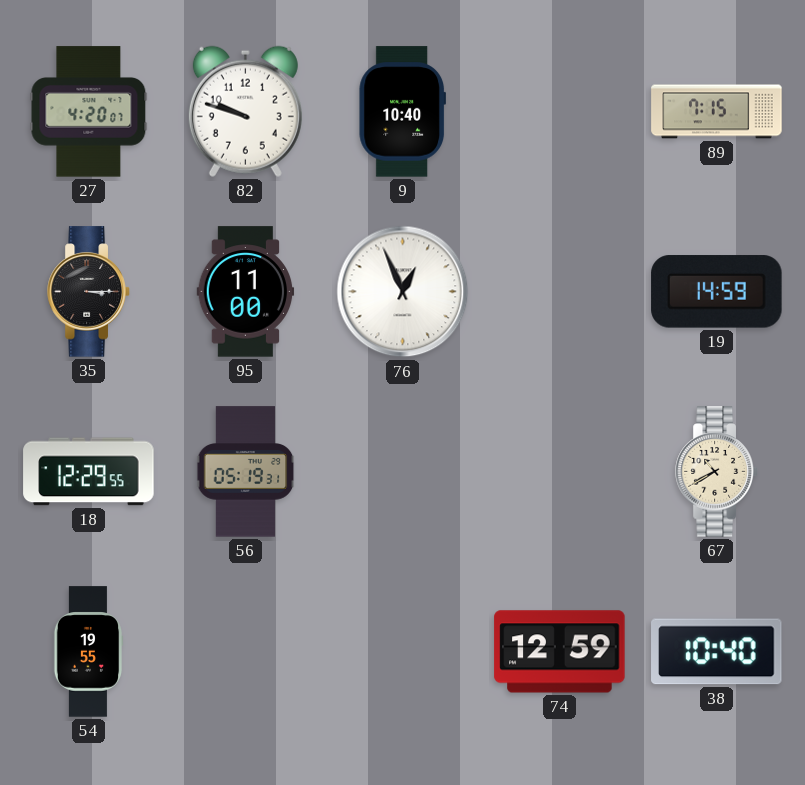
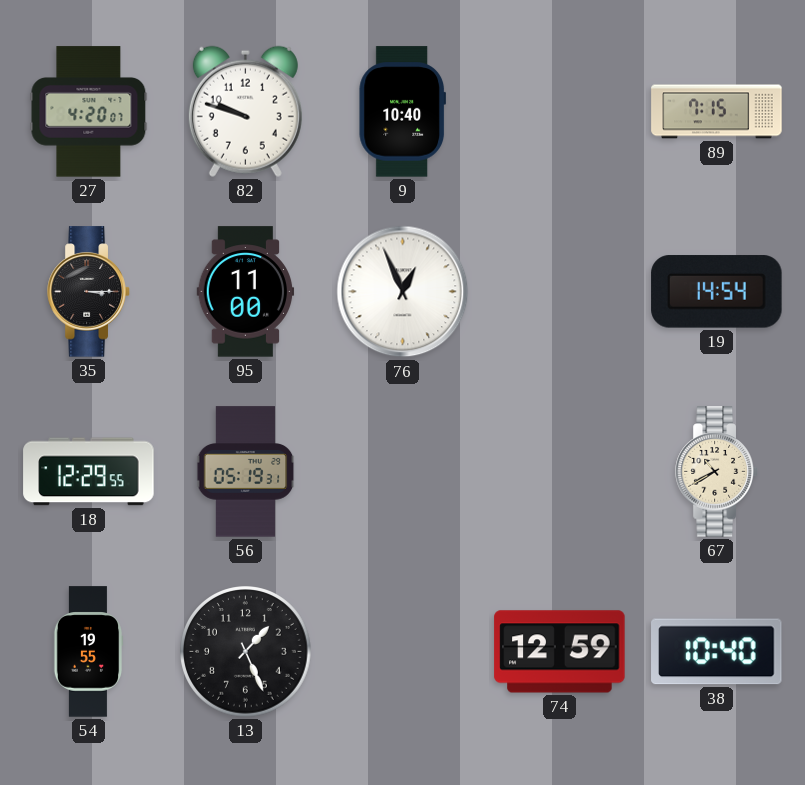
19: 14:59 -> 14:54 (717, 292)
13: none -> 1:26 (246, 652)
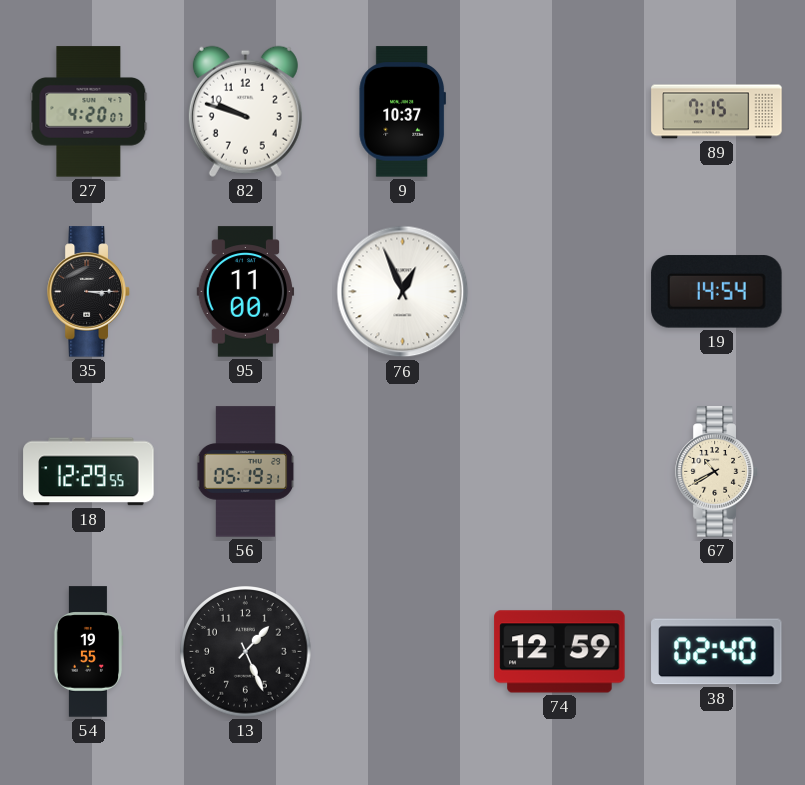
9: 10:40 -> 10:37 (402, 112)
38: 10:40 -> 02:40 (717, 652)
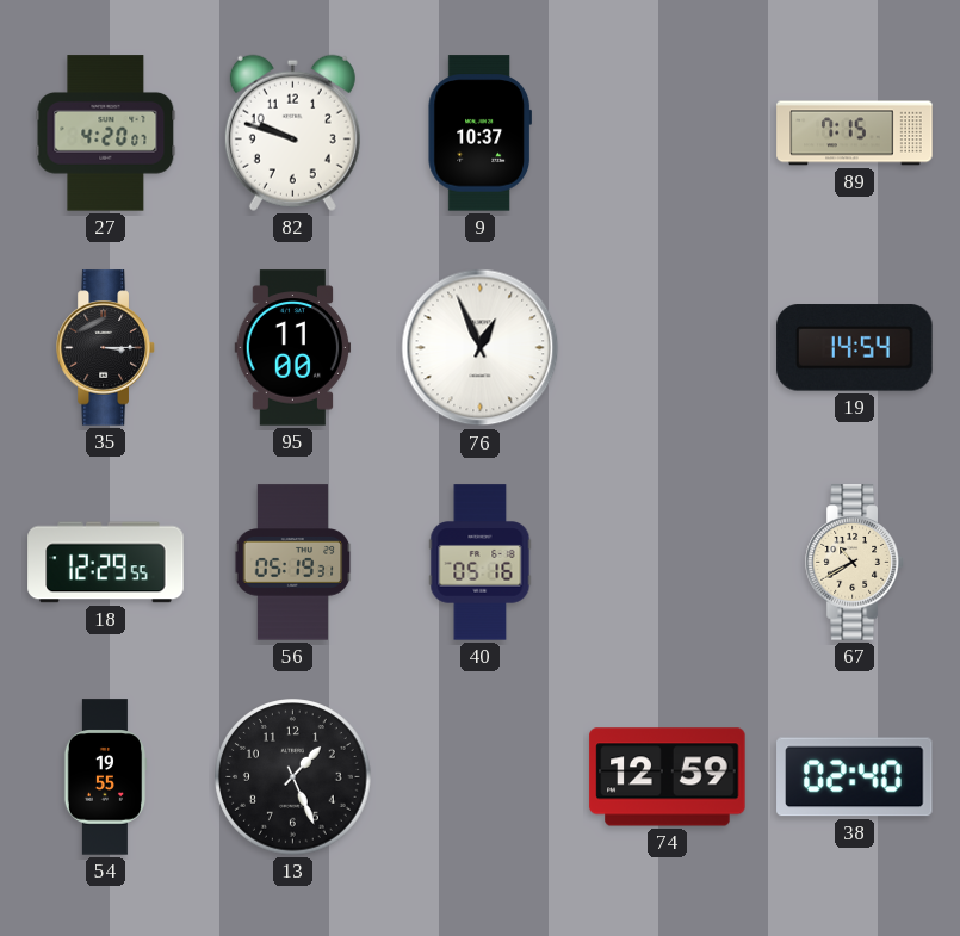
40: none -> 05:16 (481, 563)
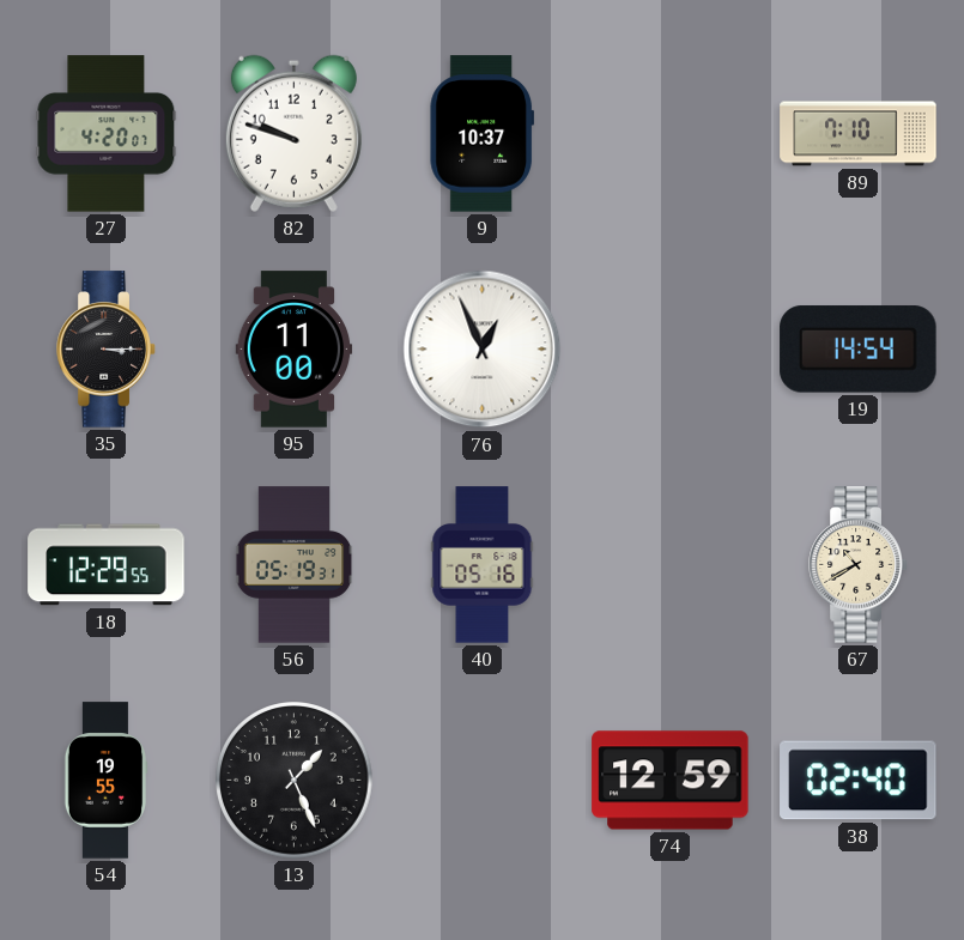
89: 7:15 -> 7:10 (859, 134)
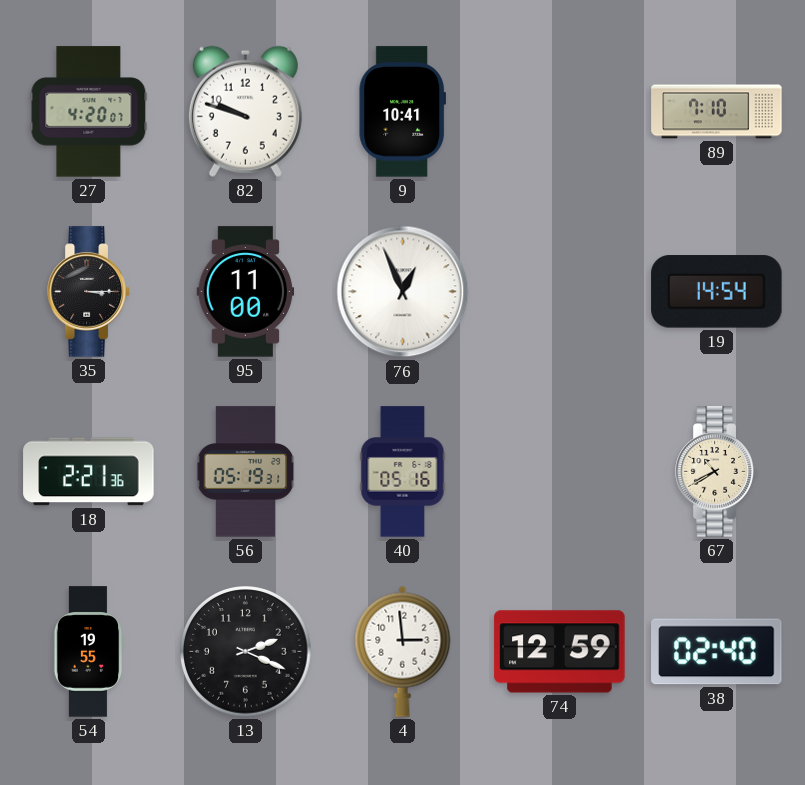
9: 10:37 -> 10:41 (402, 112)
18: 12:29 -> 2:21 (89, 472)
13: 1:26 -> 2:19 (246, 652)
4: none -> 2:59 (403, 651)
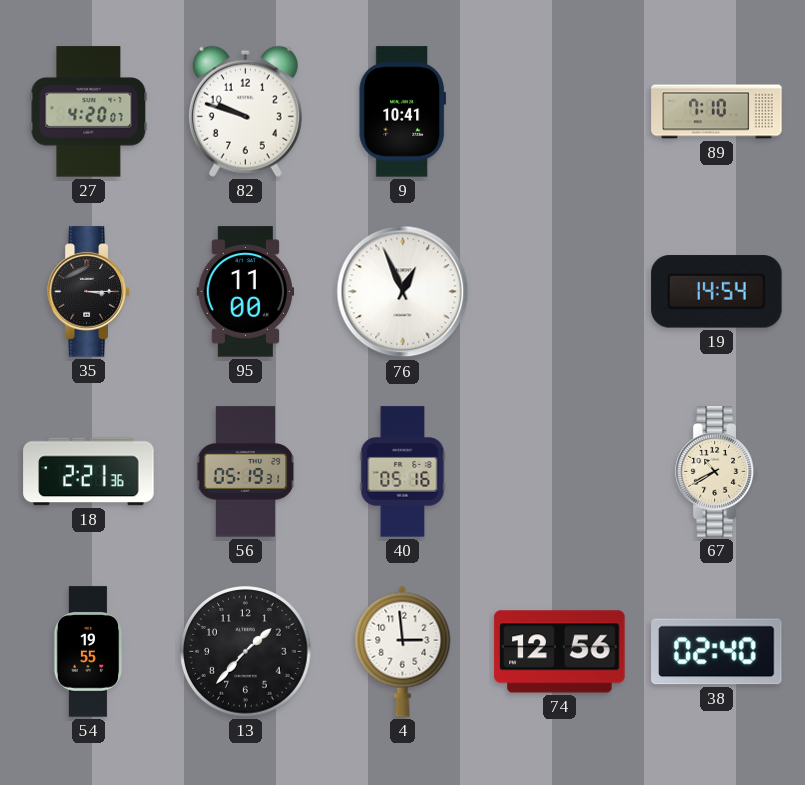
13: 2:19 -> 1:37 (246, 652)
74: 12:59 -> 12:56 (560, 652)
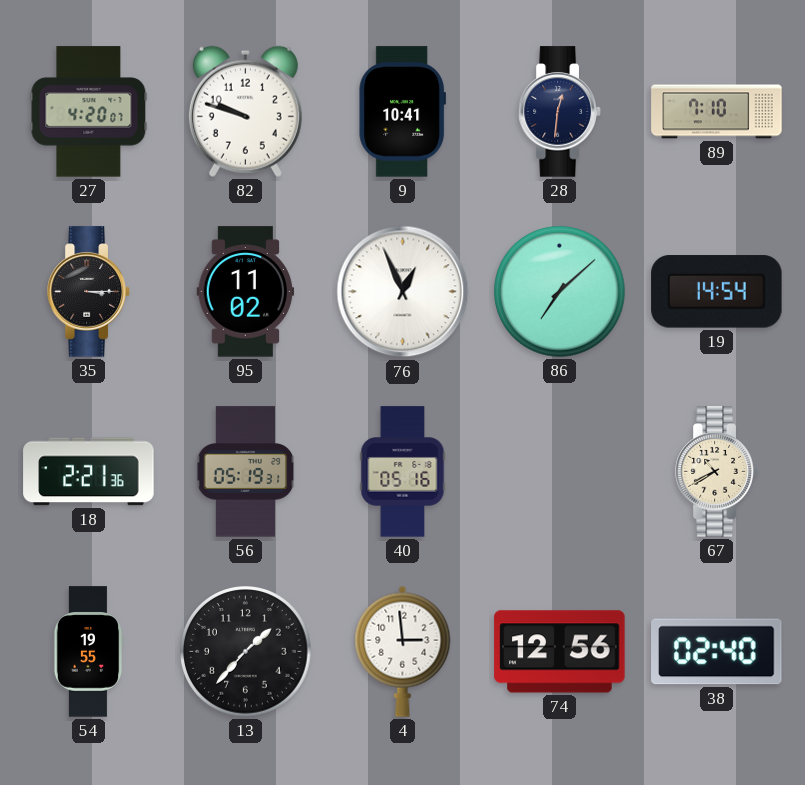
28: none -> 12:31 (560, 112)
95: 11:00 -> 11:02 (246, 292)
86: none -> 7:08 (560, 292)
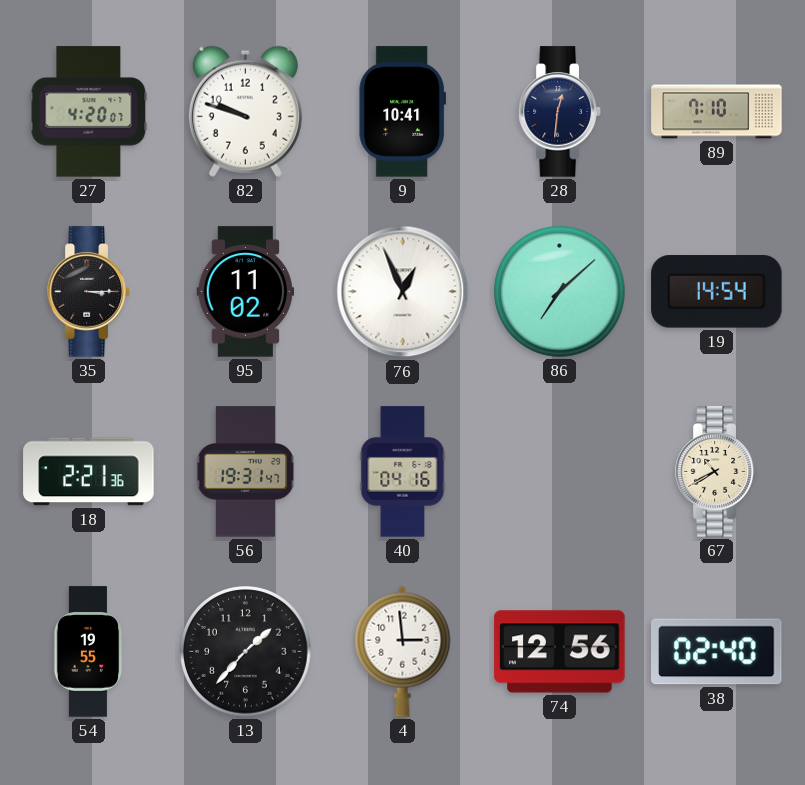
56: 05:19 -> 19:31 (246, 472)
40: 05:16 -> 04:16 (403, 472)
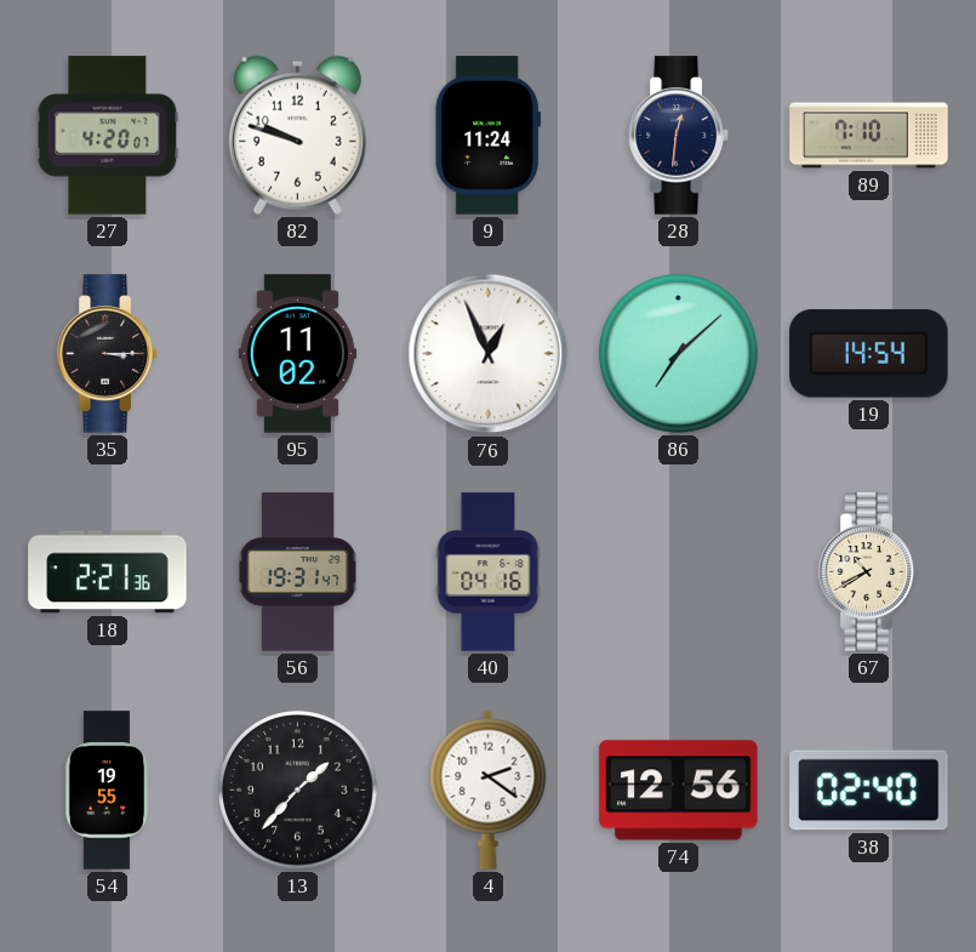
9: 10:41 -> 11:24 (487, 136)
4: 2:59 -> 2:21 (489, 789)
